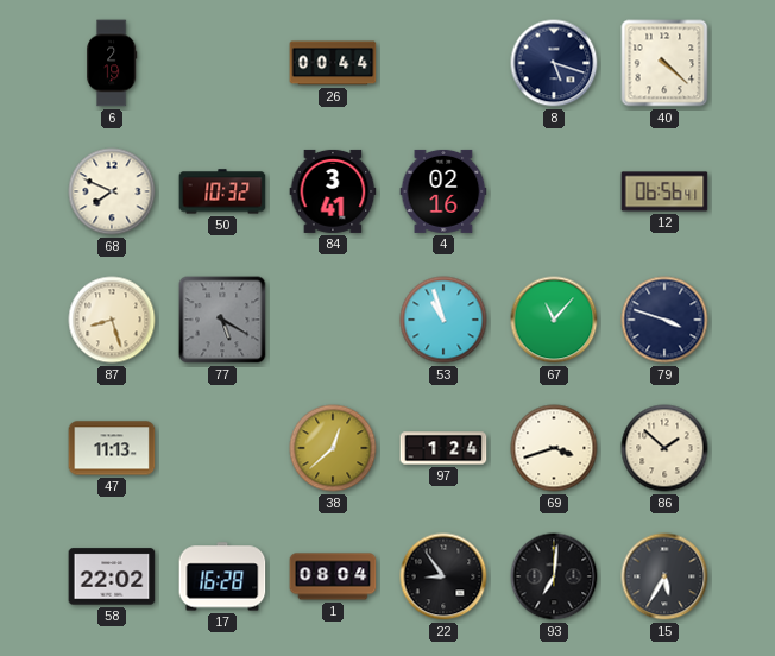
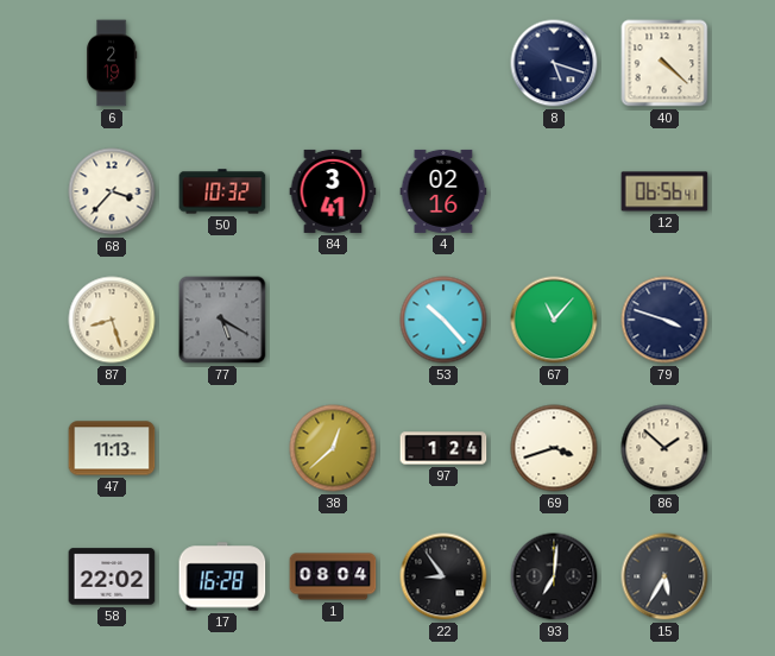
26: 00:44 -> none (333, 63)
68: 7:49 -> 3:37 (112, 191)
53: 10:57 -> 10:23 (443, 320)
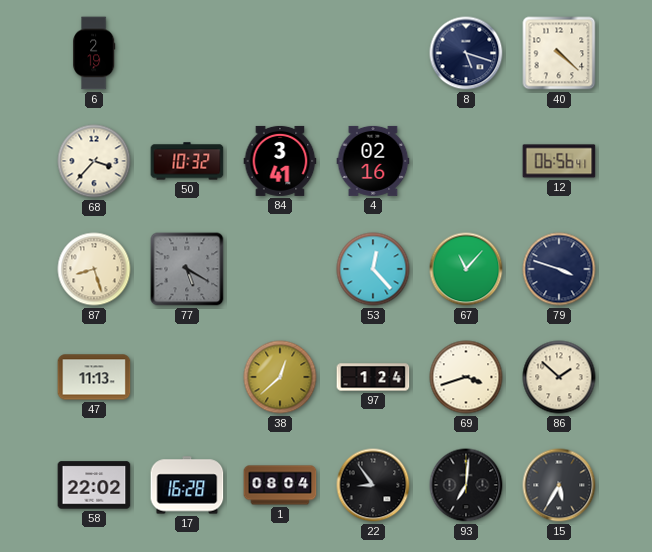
53: 10:23 -> 12:23 (373, 269)
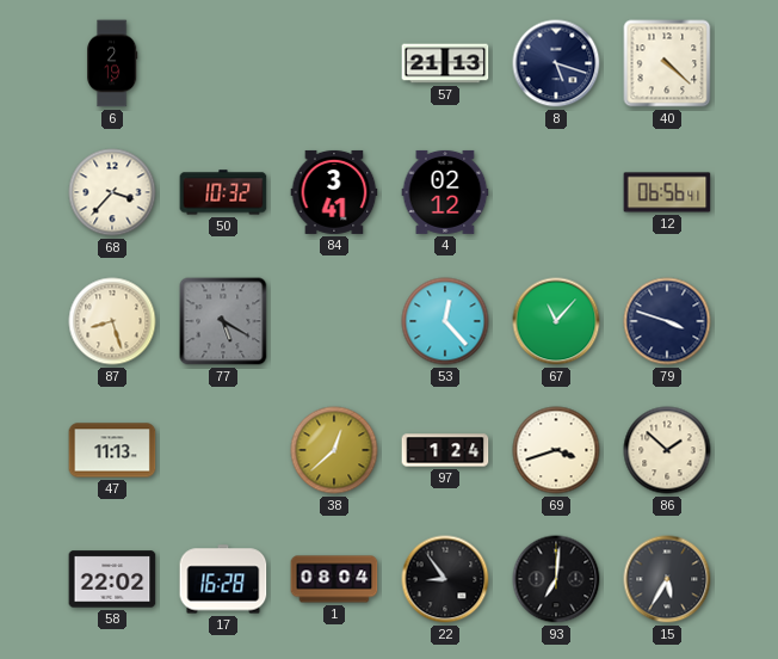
57: none -> 21:13 (445, 63)
4: 02:16 -> 02:12 (445, 192)
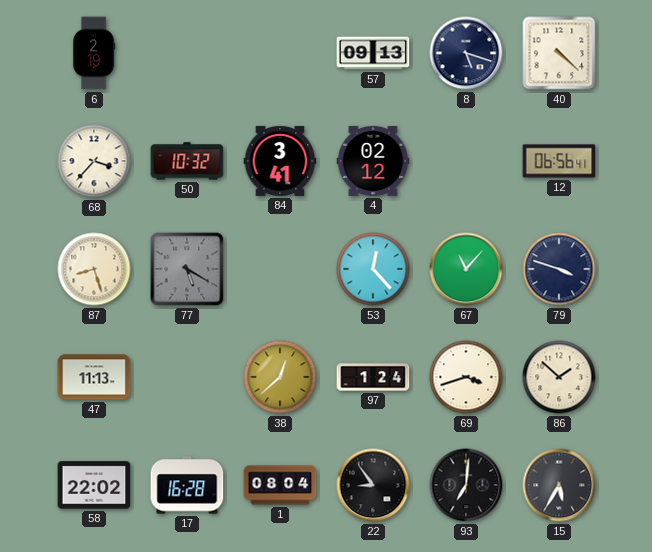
57: 21:13 -> 09:13 (373, 53)
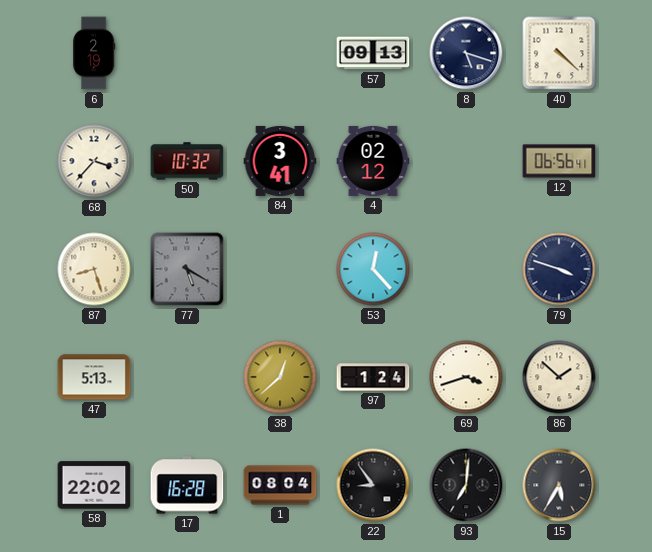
67: 11:07 -> none (466, 269)
47: 11:13 -> 5:13 (94, 377)
